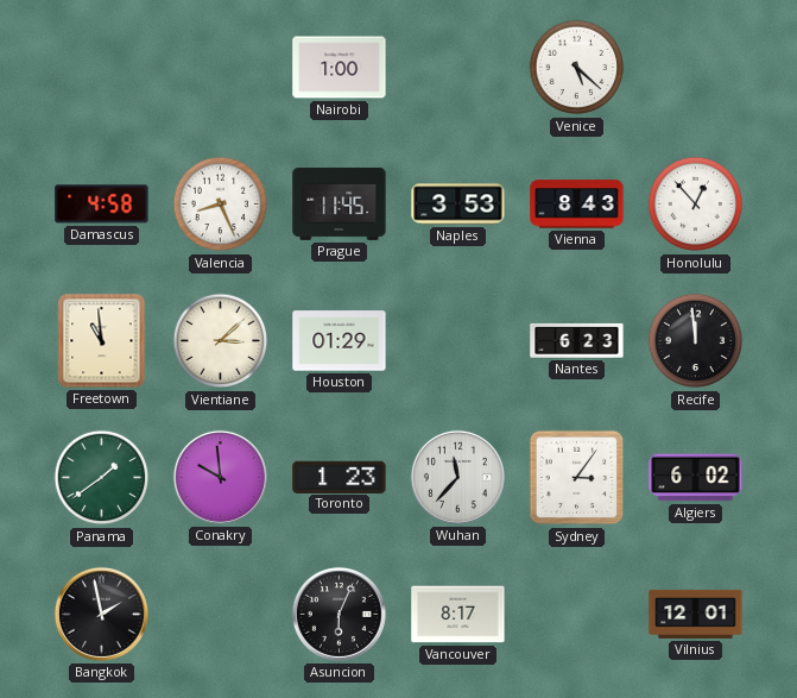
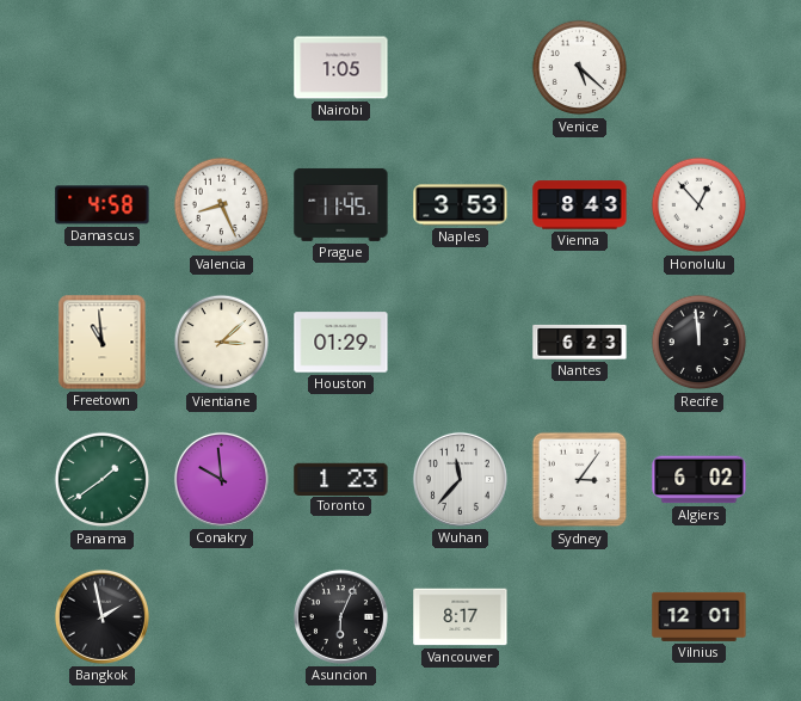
Nairobi: 1:00 -> 1:05 (341, 68)
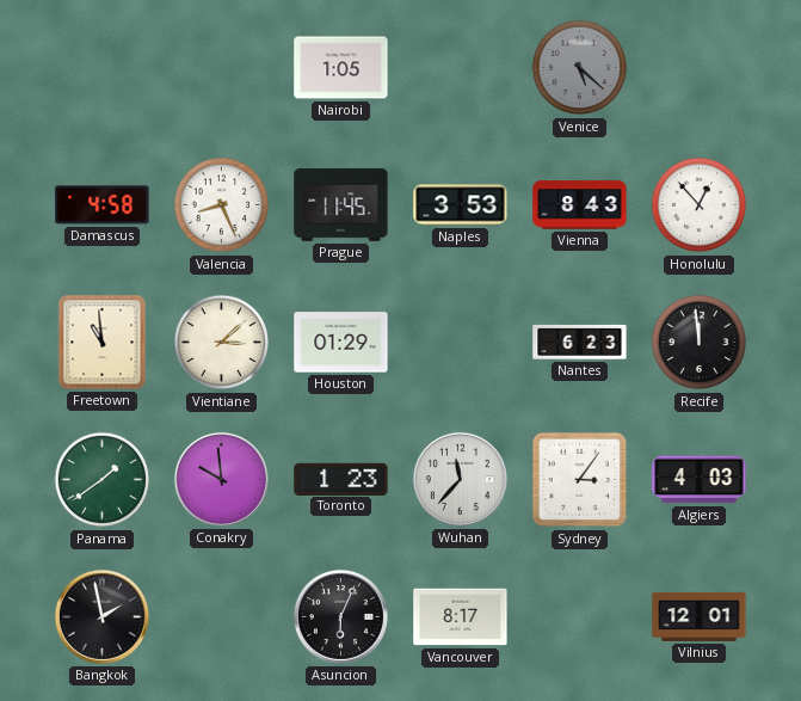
Venice dial: white -> grey (580, 68)
Algiers: 6:02 -> 4:03 (700, 480)
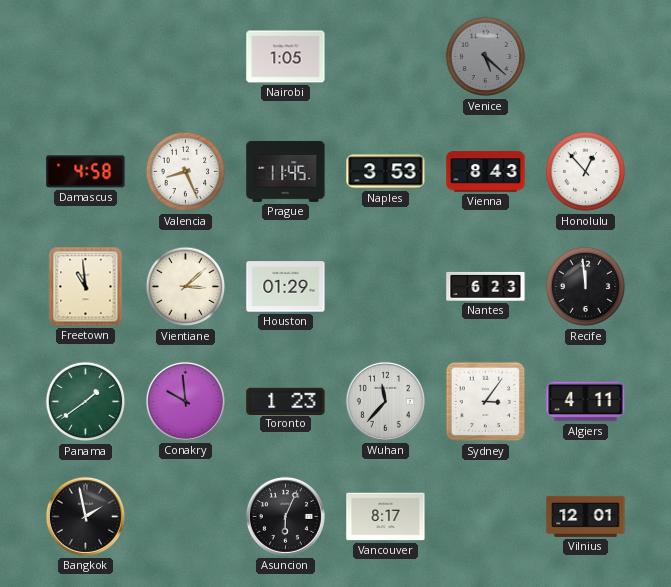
Algiers: 4:03 -> 4:11 (586, 402)
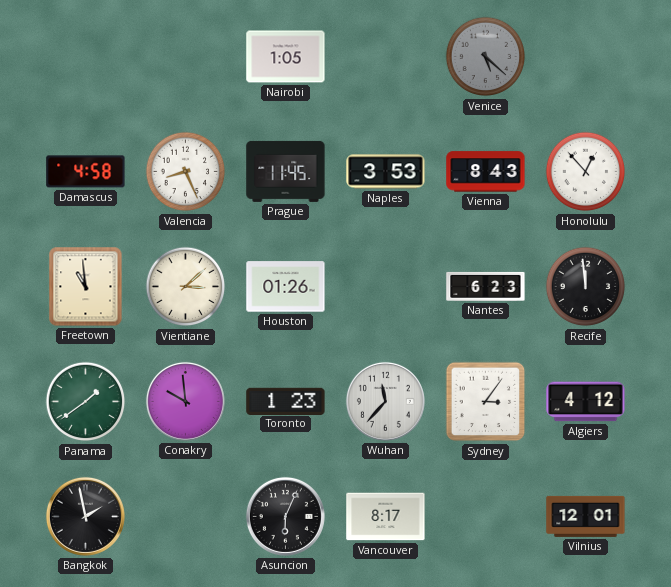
Houston: 01:29 -> 01:26 (286, 287)
Algiers: 4:11 -> 4:12 (586, 402)
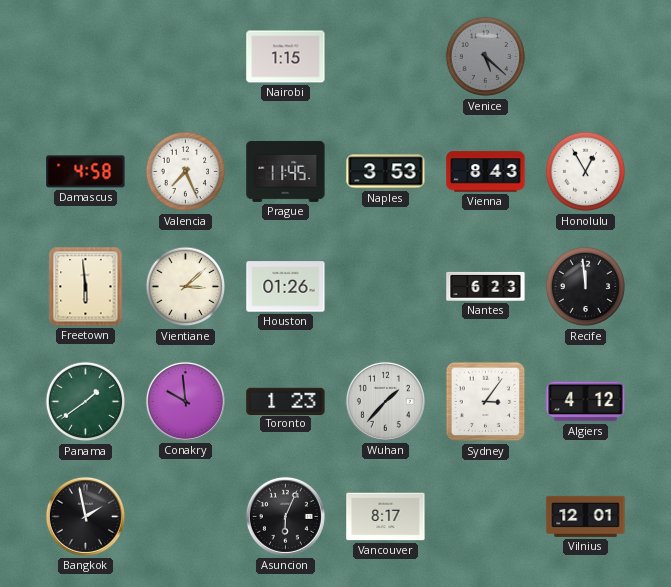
Nairobi: 1:05 -> 1:15 (286, 57)
Valencia: 8:26 -> 7:26 (186, 172)
Honolulu: 12:53 -> 12:55 (586, 172)
Freetown: 10:59 -> 5:59 (86, 287)
Wuhan: 11:37 -> 1:37 (385, 401)
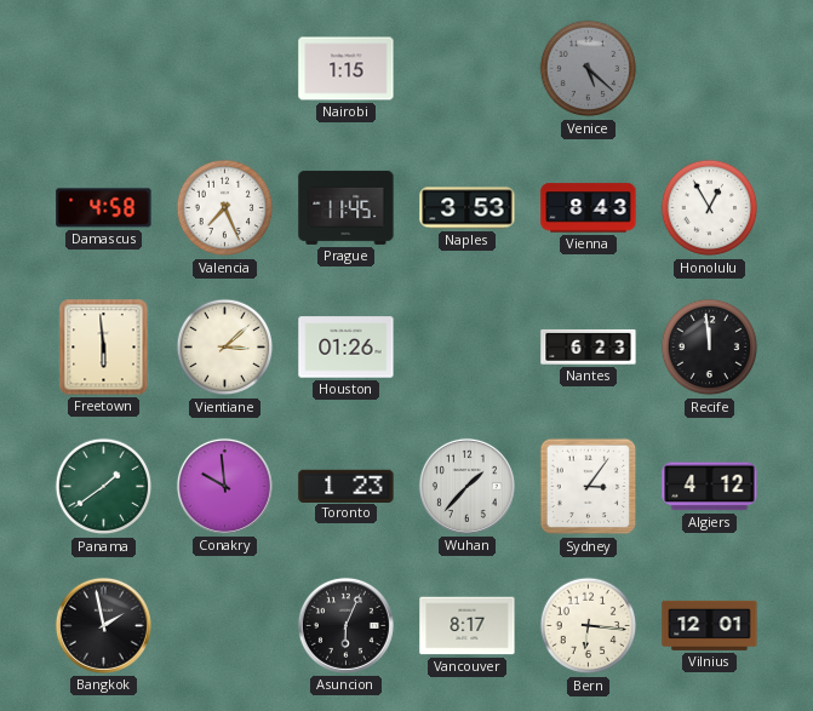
Bern: none -> 6:16 (589, 626)
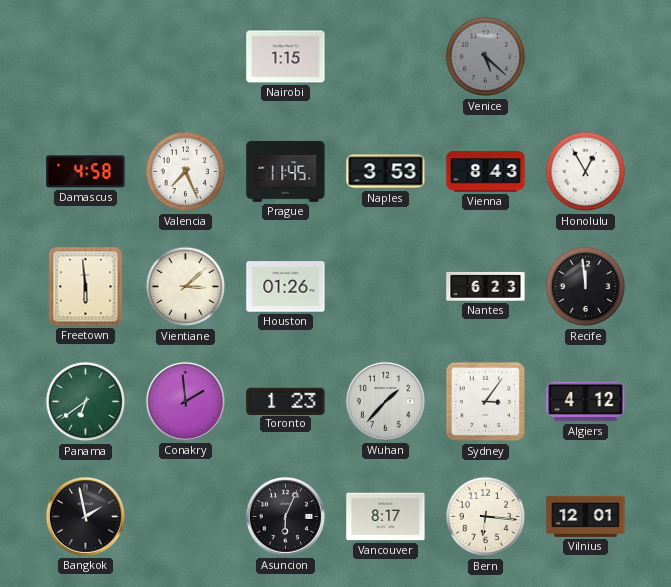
Panama: 1:39 -> 6:39 (86, 402)
Conakry: 9:59 -> 1:59 (185, 401)
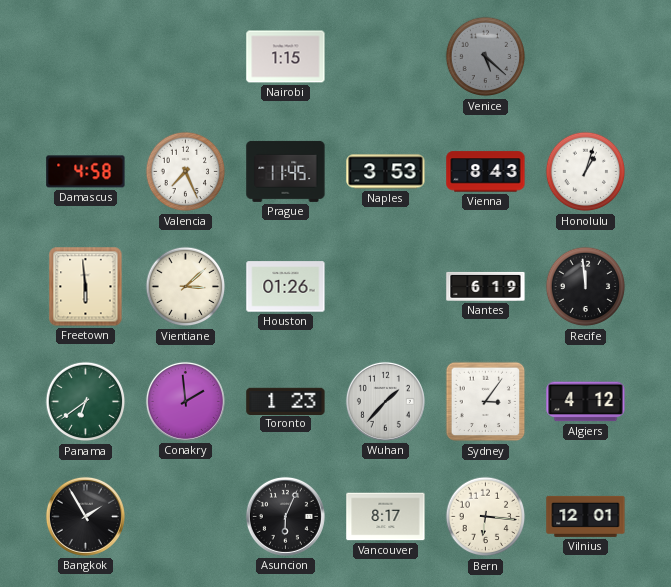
Honolulu: 12:55 -> 1:03 (586, 172)
Nantes: 6:23 -> 6:19 (486, 286)
Bangkok: 1:58 -> 1:55 (85, 516)
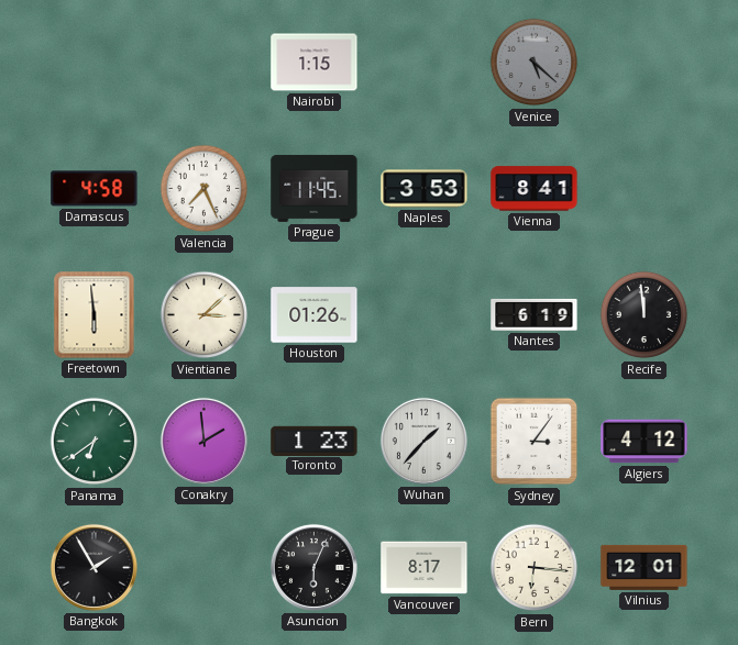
Vienna: 8:43 -> 8:41 (535, 189)
Honolulu: 1:03 -> none (586, 172)
